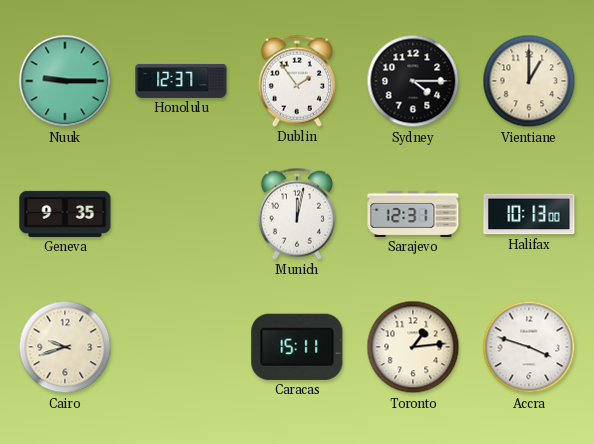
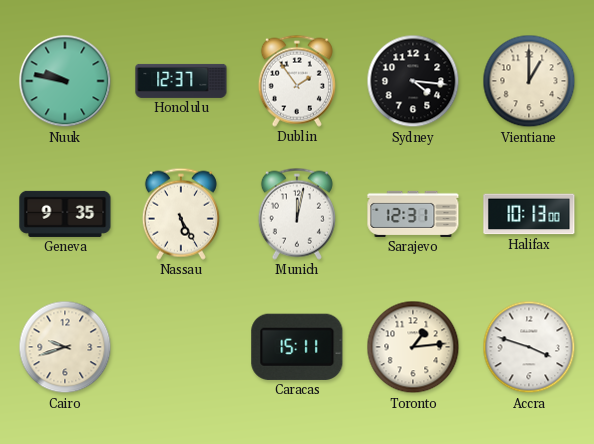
Nuuk: 9:15 -> 9:47 (65, 81)
Sydney: 4:15 -> 4:16 (413, 81)
Nassau: none -> 5:25 (181, 214)
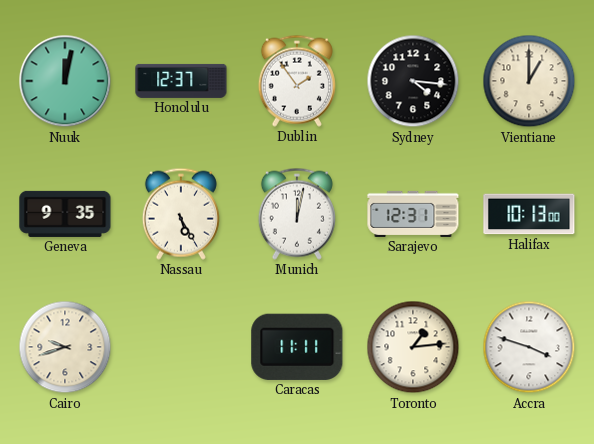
Nuuk: 9:47 -> 12:02 (65, 81)
Caracas: 15:11 -> 11:11 (297, 347)
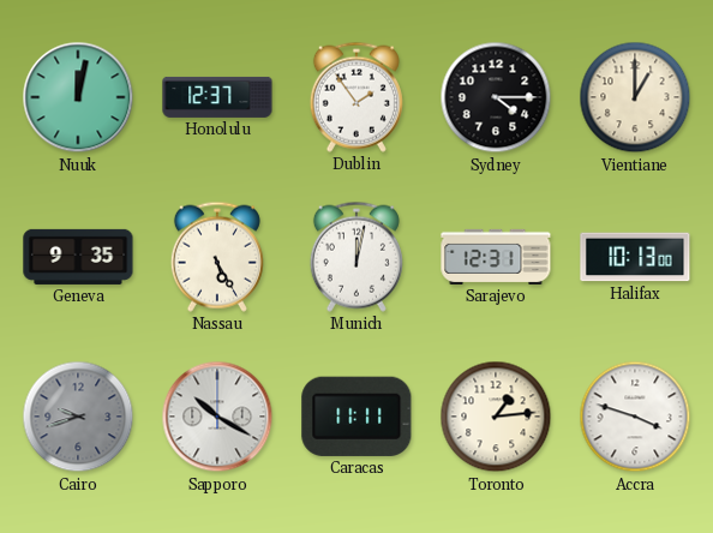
Sydney: 4:16 -> 4:15 (496, 97)
Cairo dial: cream -> grey (78, 417)
Sapporo: none -> 10:20 (217, 417)
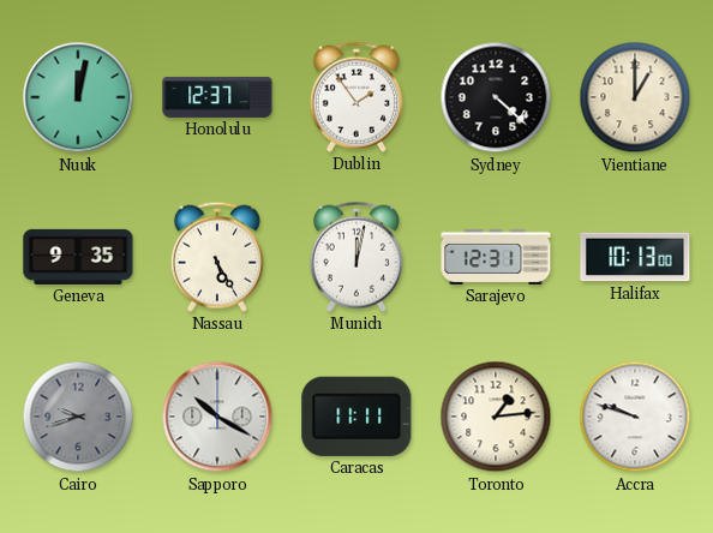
Sydney: 4:15 -> 4:22 (496, 97)
Accra: 3:48 -> 9:48 (635, 417)
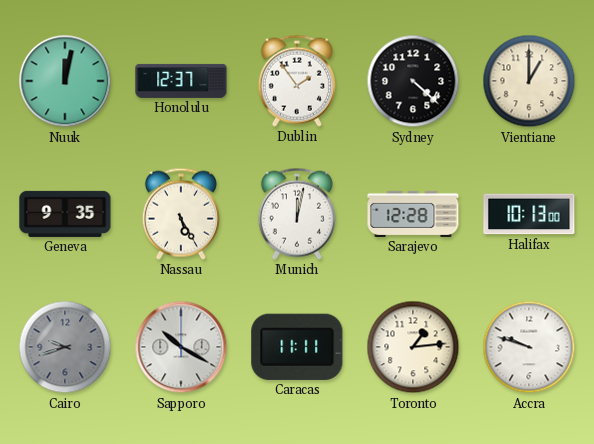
Sarajevo: 12:31 -> 12:28 (413, 214)
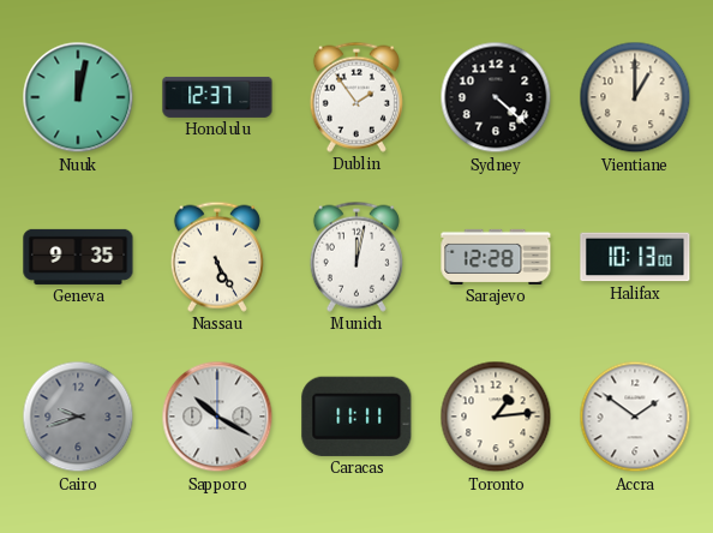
Accra: 9:48 -> 1:51 (635, 417)
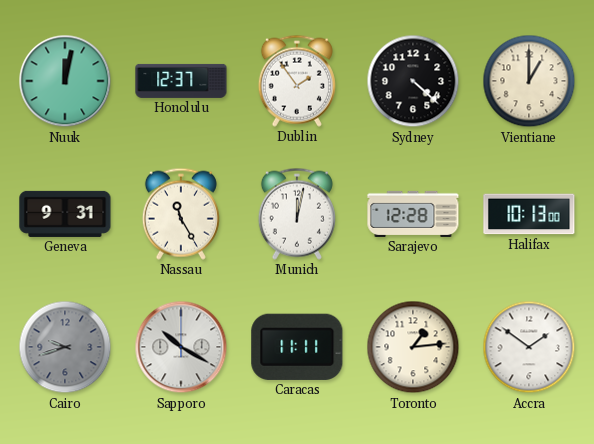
Geneva: 9:35 -> 9:31 (65, 214)
Nassau: 5:25 -> 11:25 (181, 214)
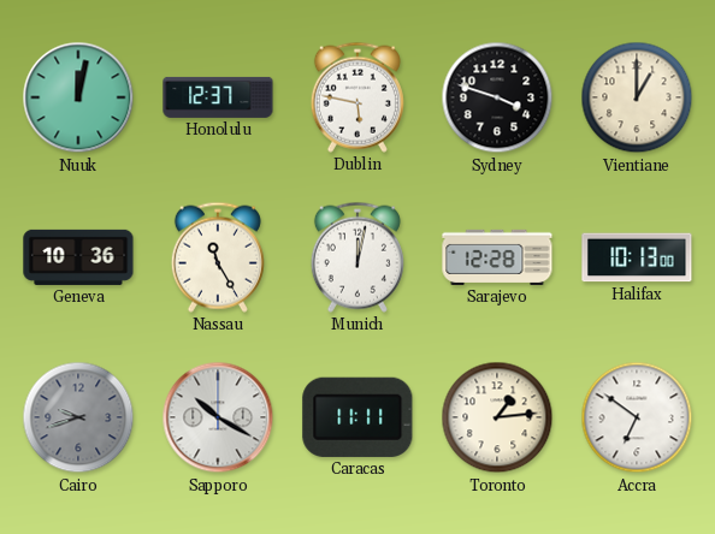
Dublin: 1:54 -> 5:47 (357, 97)
Sydney: 4:22 -> 3:48 (497, 97)
Geneva: 9:31 -> 10:36 (78, 257)
Accra: 1:51 -> 6:51 (637, 417)
